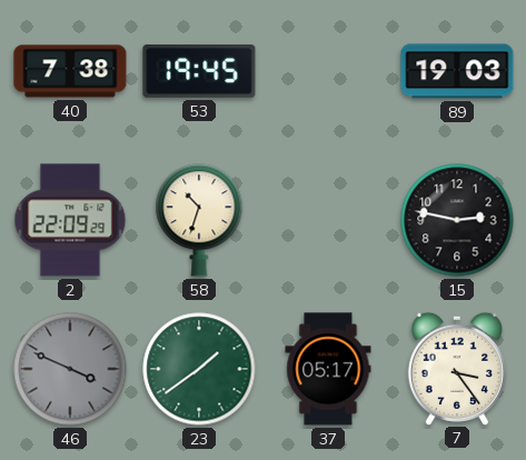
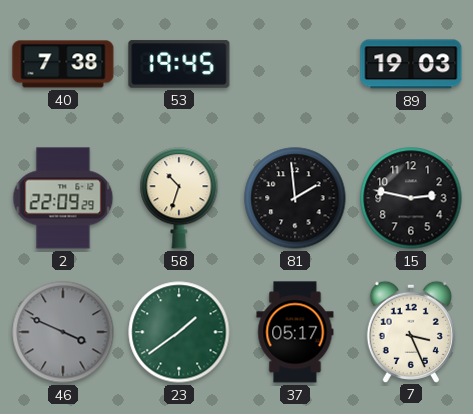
81: none -> 1:59 (295, 198)
7: 3:24 -> 3:26 (411, 331)
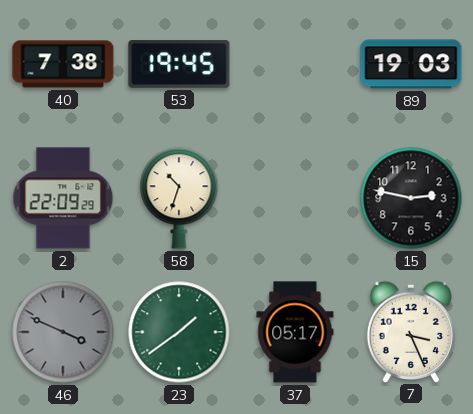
81: 1:59 -> none (295, 198)
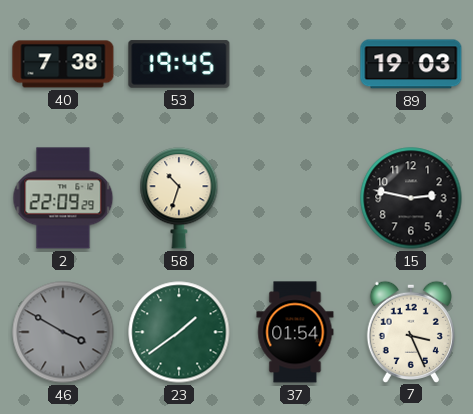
46: 3:49 -> 3:50 (63, 332)
37: 05:17 -> 01:54 (295, 332)
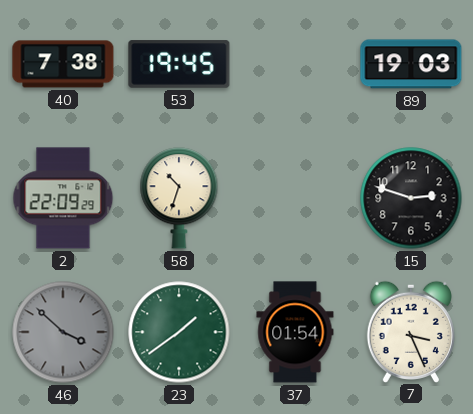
15: 2:47 -> 2:48 (411, 198)
46: 3:50 -> 3:52 (63, 332)
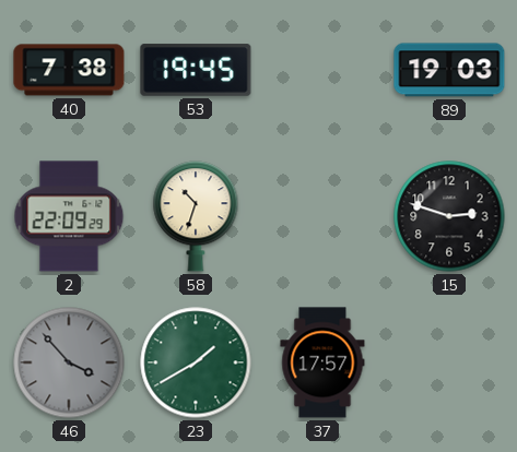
46: 3:52 -> 3:53 (69, 362)
23: 1:39 -> 1:40 (196, 362)
37: 01:54 -> 17:57 (322, 362)
7: 3:26 -> none (411, 331)
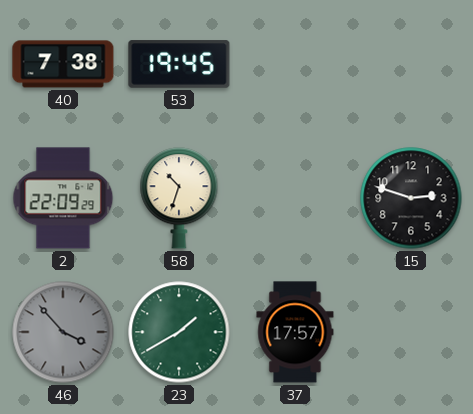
89: 19:03 -> none (449, 70)
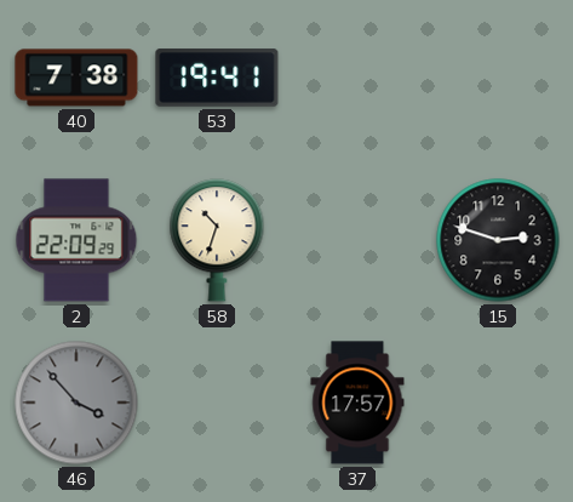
53: 19:45 -> 19:41 (217, 78)
23: 1:40 -> none (179, 332)
